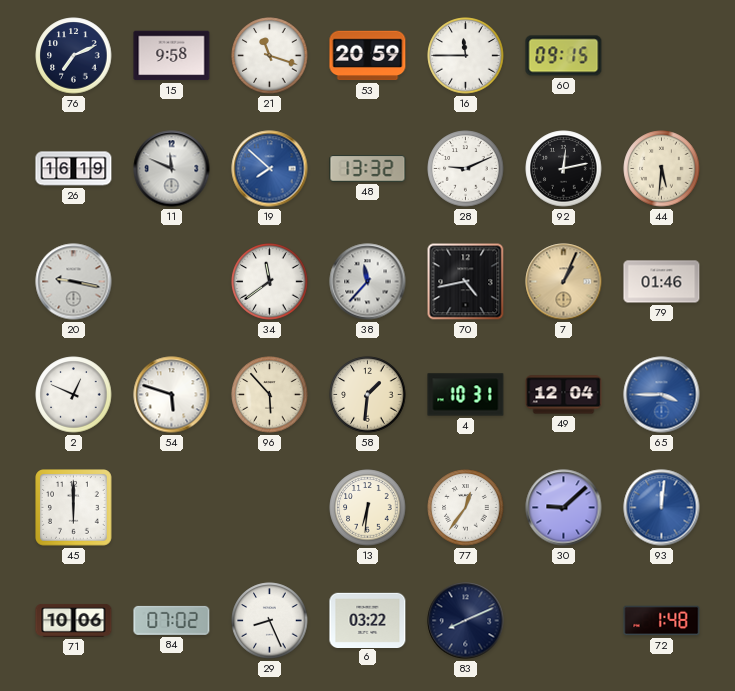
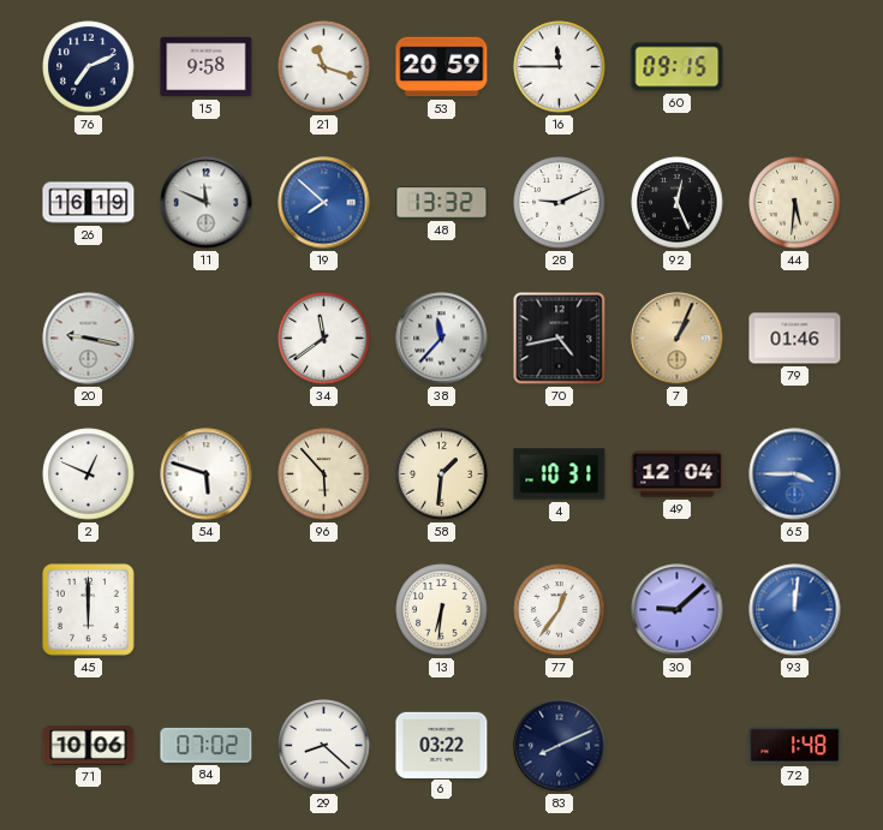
92: 12:13 -> 12:26 (678, 203)
29: 8:26 -> 8:22 (324, 746)
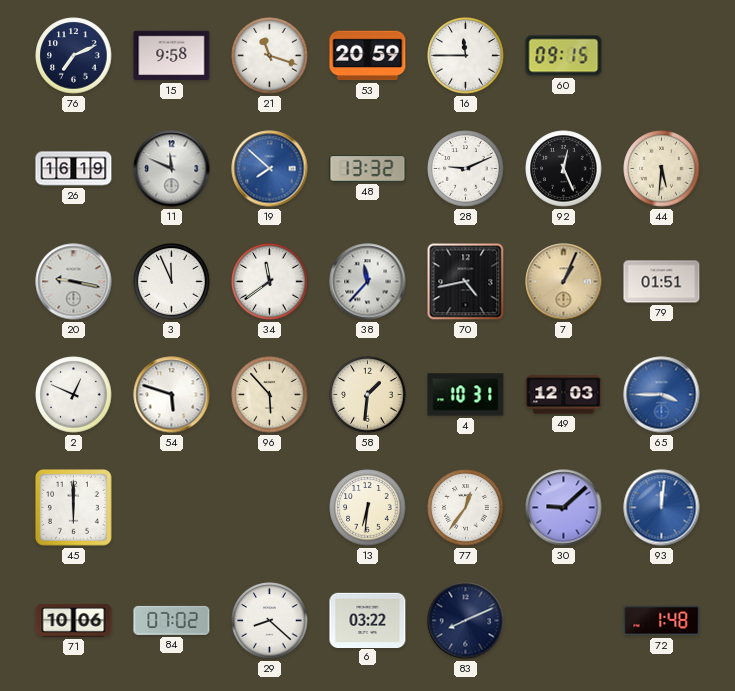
3: none -> 11:56 (172, 282)
79: 01:46 -> 01:51 (662, 282)
49: 12:04 -> 12:03 (564, 395)
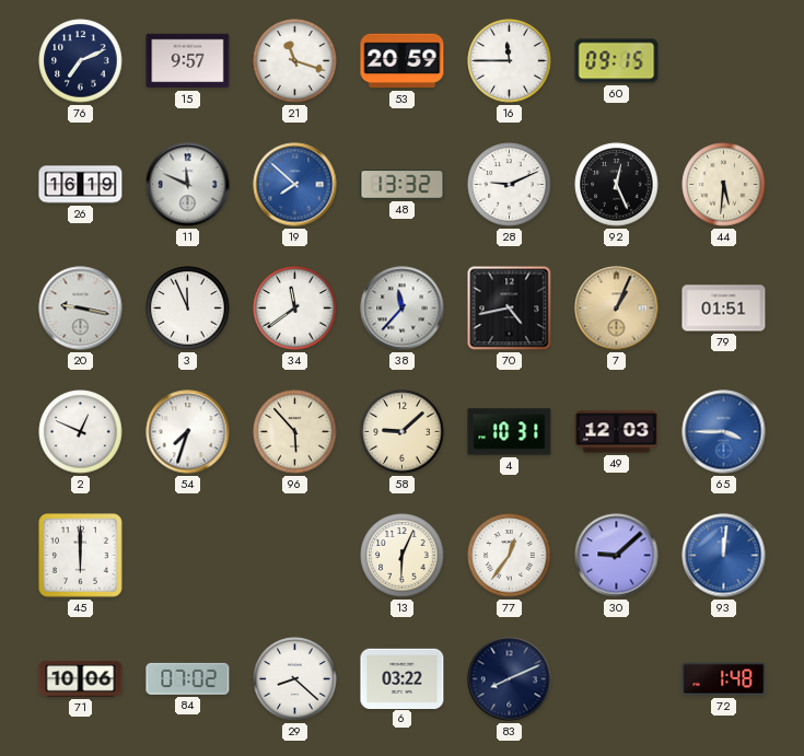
15: 9:58 -> 9:57 (188, 61)
54: 5:48 -> 7:33 (188, 432)
58: 1:31 -> 9:08 (403, 432)
13: 6:31 -> 6:04 (403, 556)
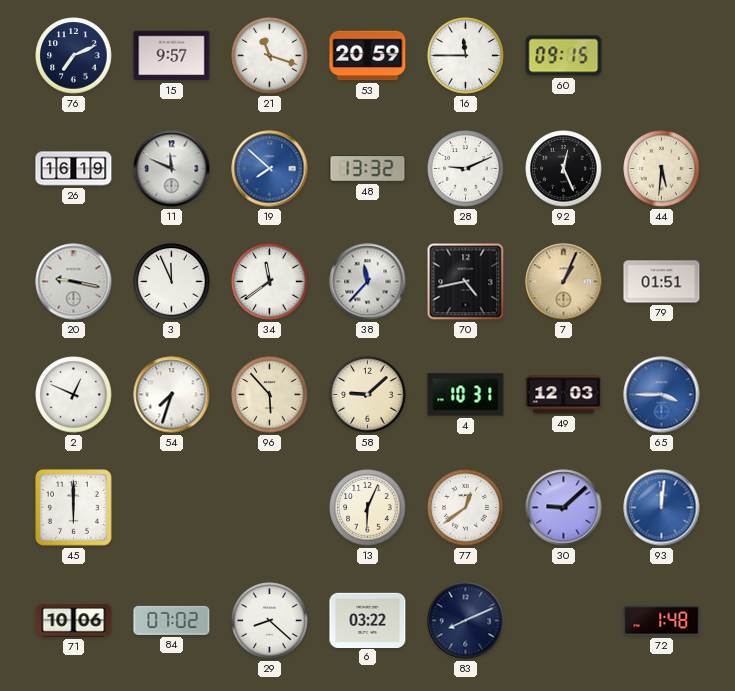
77: 12:36 -> 12:39 (466, 508)
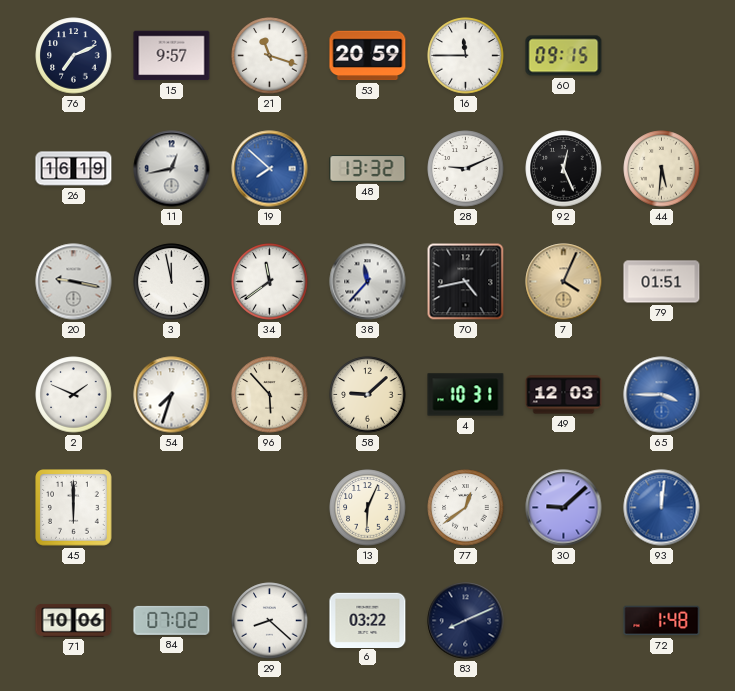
11: 11:49 -> 12:43 (172, 169)
3: 11:56 -> 11:58 (172, 282)
7: 1:04 -> 4:04 (564, 282)
2: 12:49 -> 1:49 (74, 395)
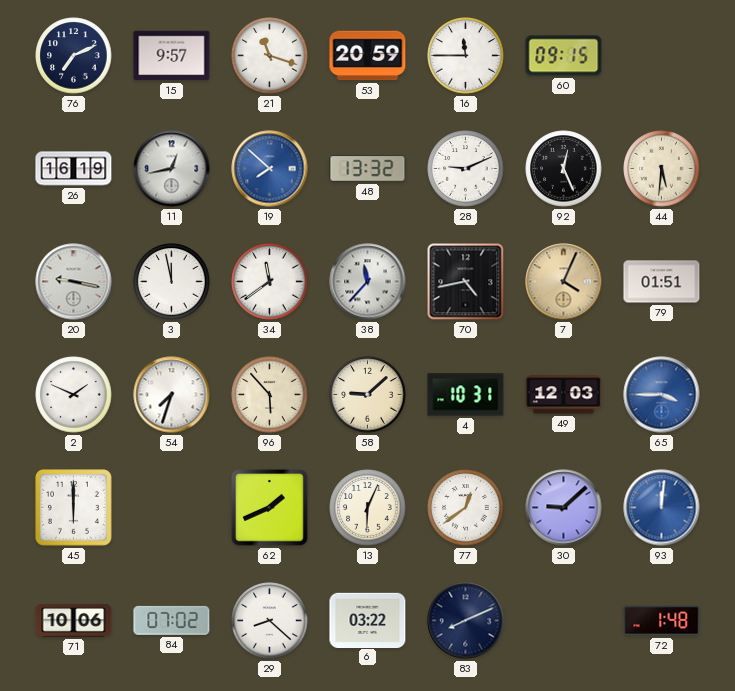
62: none -> 1:41 (270, 508)
